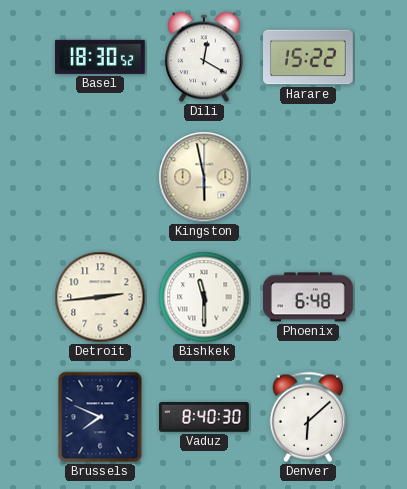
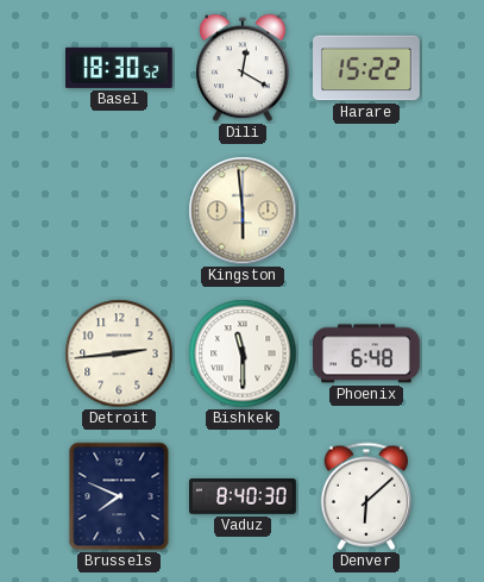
Kingston: 5:58 -> 5:59 (243, 211)
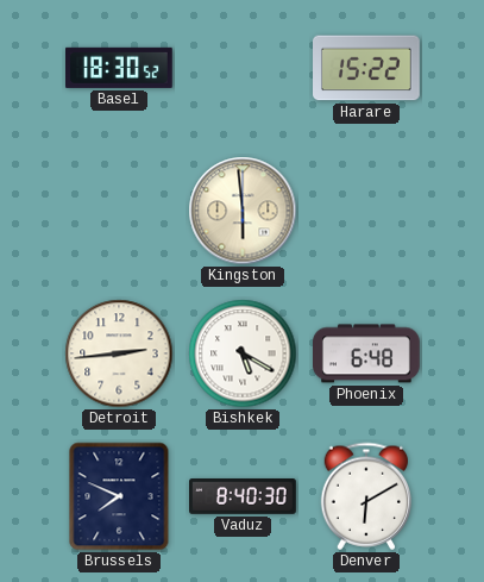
Dili: 12:20 -> none (243, 68)
Bishkek: 11:30 -> 5:20 (243, 353)
Denver: 6:08 -> 6:10 (366, 496)
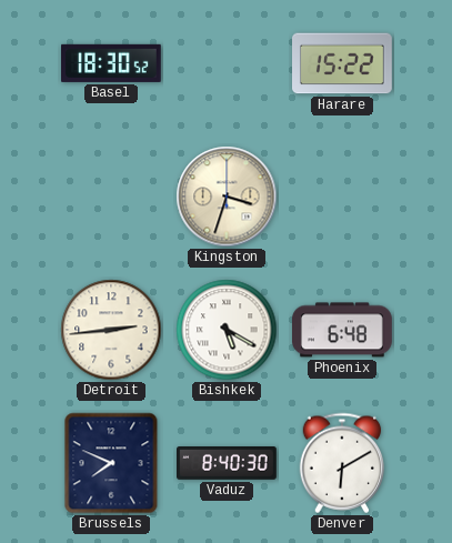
Kingston: 5:59 -> 3:33 (227, 197)
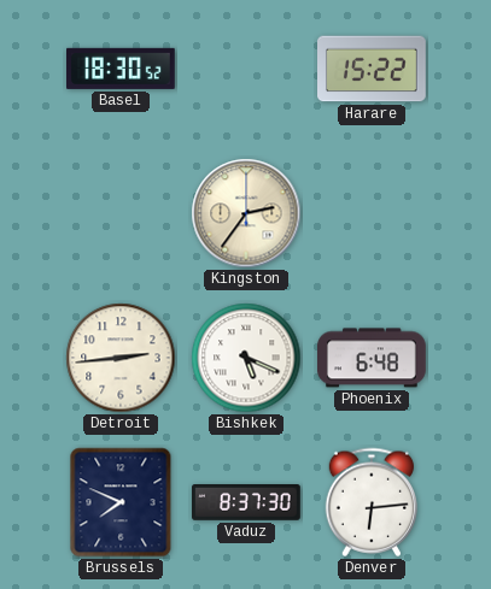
Kingston: 3:33 -> 2:36 (246, 213)
Bishkek: 5:20 -> 5:19 (246, 358)
Vaduz: 8:40 -> 8:37 (247, 503)
Denver: 6:10 -> 6:14 (372, 502)
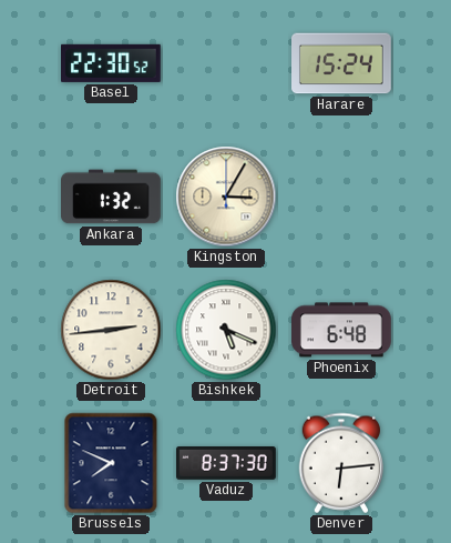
Basel: 18:30 -> 22:30 (112, 63)
Harare: 15:22 -> 15:24 (342, 63)
Ankara: none -> 1:32 (112, 197)
Kingston: 2:36 -> 3:05 (226, 197)
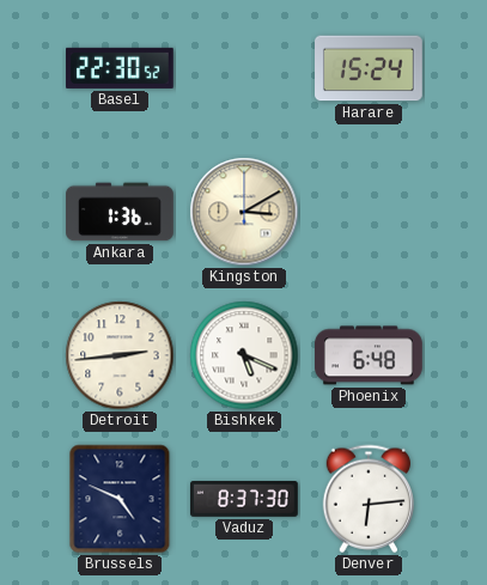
Ankara: 1:32 -> 1:36 (121, 212)
Kingston: 3:05 -> 3:10 (244, 212)
Brussels: 7:49 -> 4:49 (120, 499)
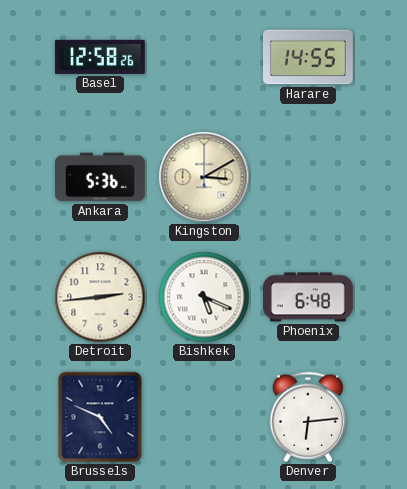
Basel: 22:30 -> 12:58 (101, 57)
Harare: 15:24 -> 14:55 (309, 57)
Ankara: 1:36 -> 5:36 (101, 177)
Vaduz: 8:37 -> none (245, 500)
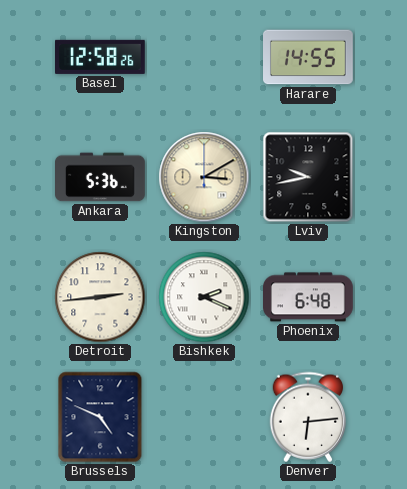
Lviv: none -> 9:43 (308, 177)
Bishkek: 5:19 -> 2:19 (204, 297)
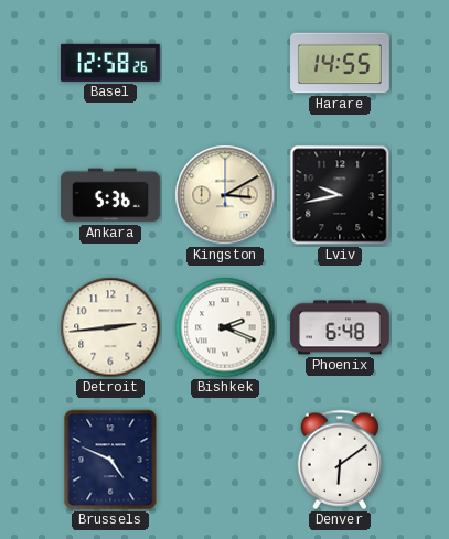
Denver: 6:14 -> 6:09 (340, 460)
